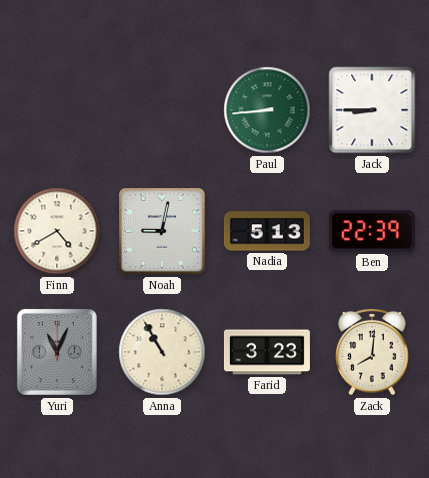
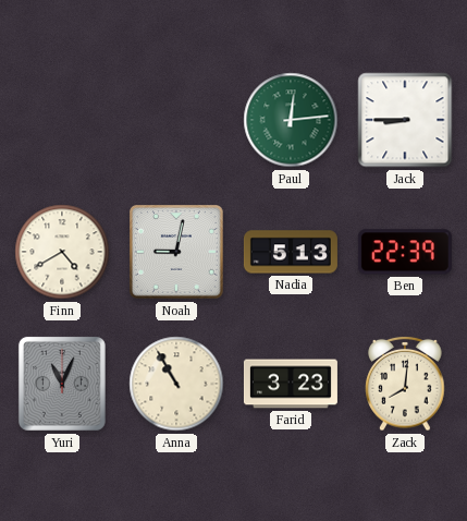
Paul: 8:44 -> 12:14 (291, 120)
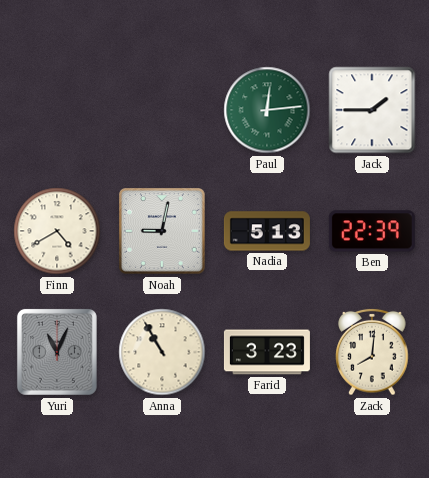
Jack: 8:45 -> 1:45 (372, 110)
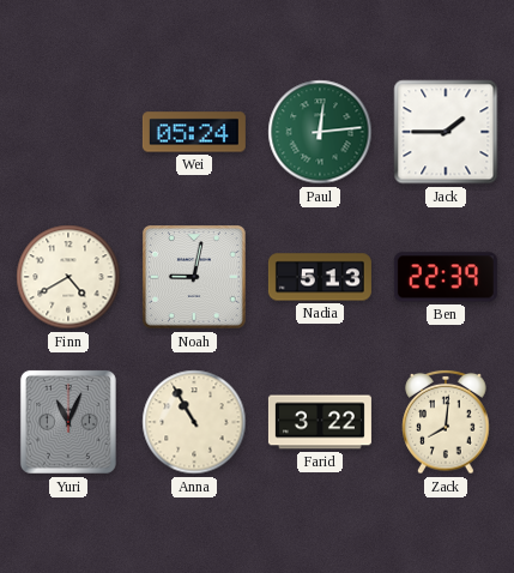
Wei: none -> 05:24 (194, 132)
Farid: 3:23 -> 3:22 (320, 422)
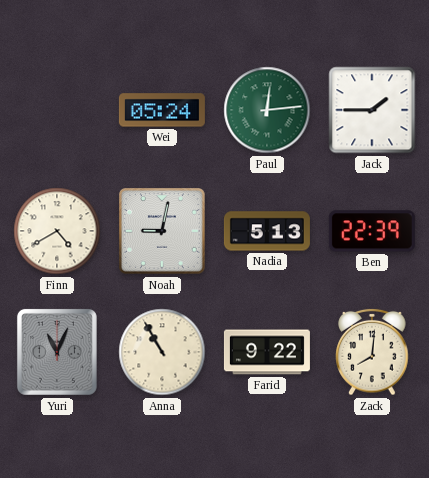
Farid: 3:22 -> 9:22 (267, 352)
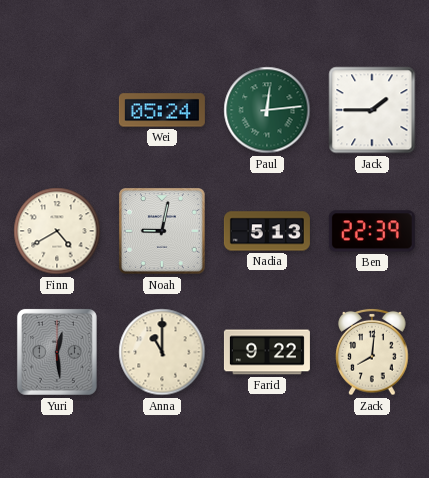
Yuri: 11:04 -> 12:29 (57, 352)
Anna: 10:55 -> 11:00 (162, 352)
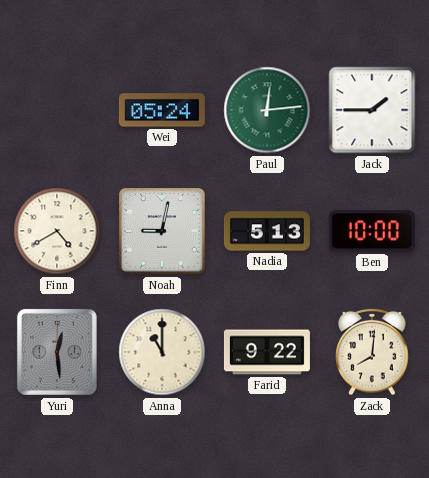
Ben: 22:39 -> 10:00 (372, 231)
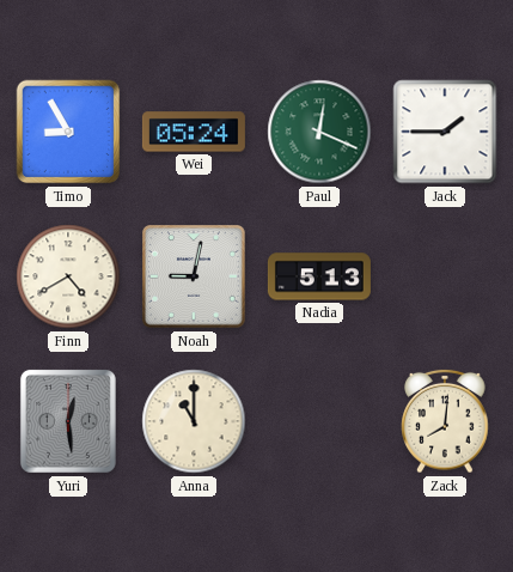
Timo: none -> 8:55 (68, 132)
Paul: 12:14 -> 12:19 (319, 132)
Ben: 10:00 -> none (372, 231)
Farid: 9:22 -> none (267, 352)
